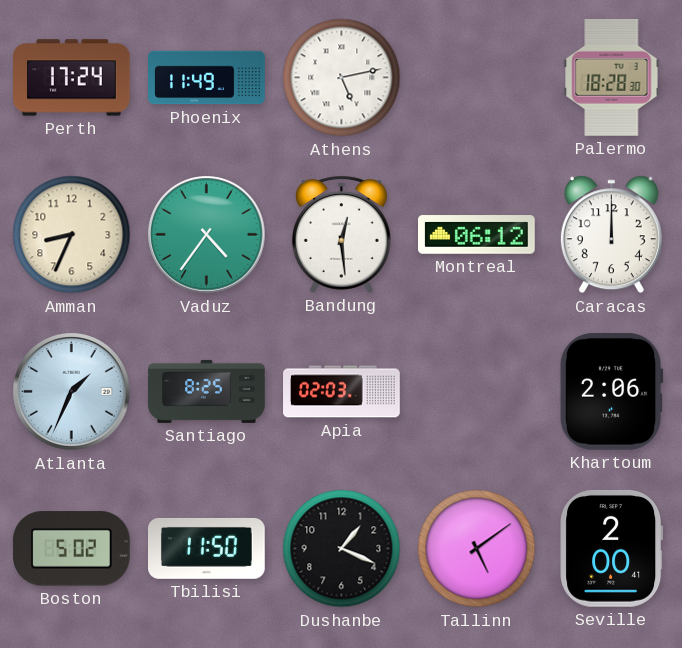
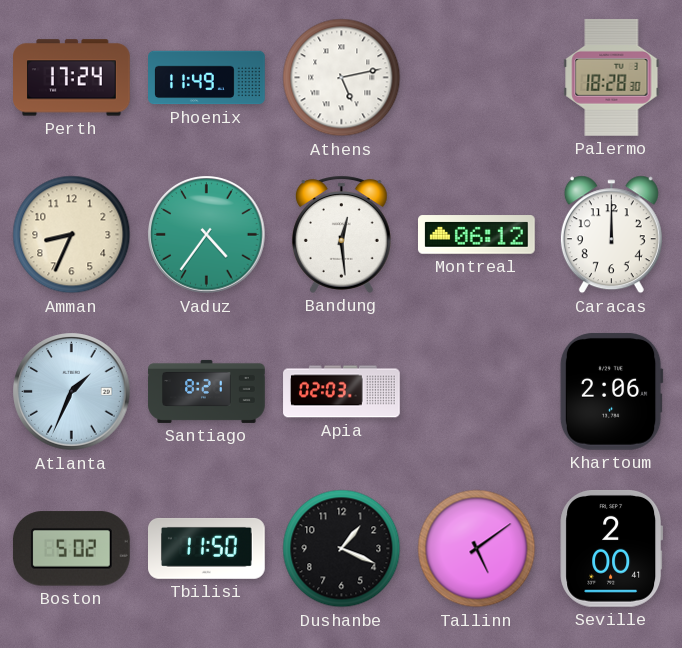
Santiago: 8:25 -> 8:21 (207, 391)
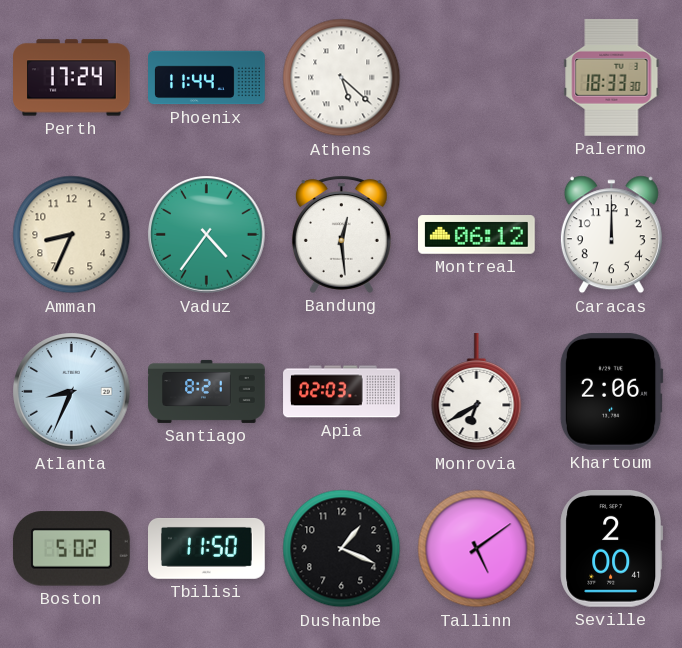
Phoenix: 11:49 -> 11:44 (207, 78)
Athens: 5:13 -> 5:22 (342, 78)
Palermo: 18:28 -> 18:33 (612, 77)
Atlanta: 1:34 -> 8:34 (72, 392)
Monrovia: none -> 6:40 (477, 393)
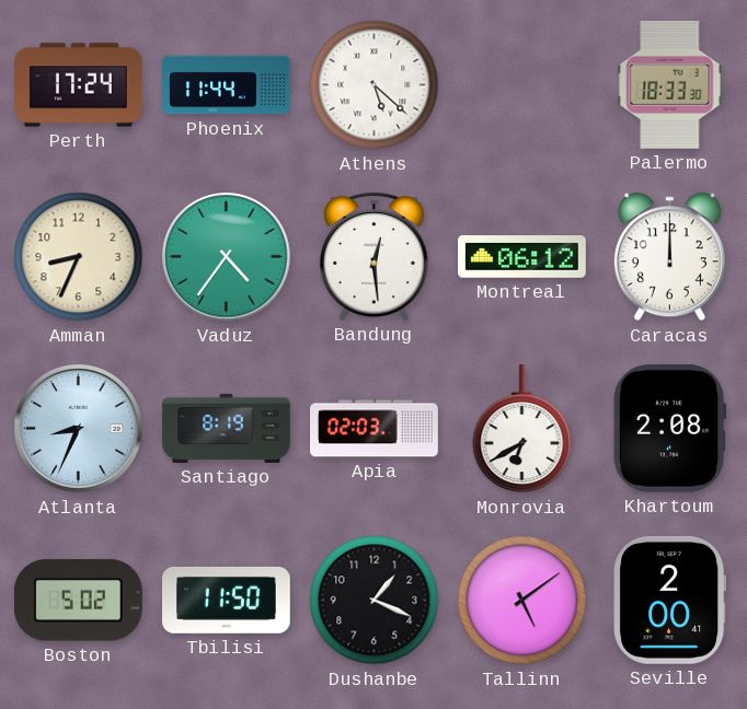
Santiago: 8:21 -> 8:19 (227, 428)
Khartoum: 2:06 -> 2:08 (669, 428)
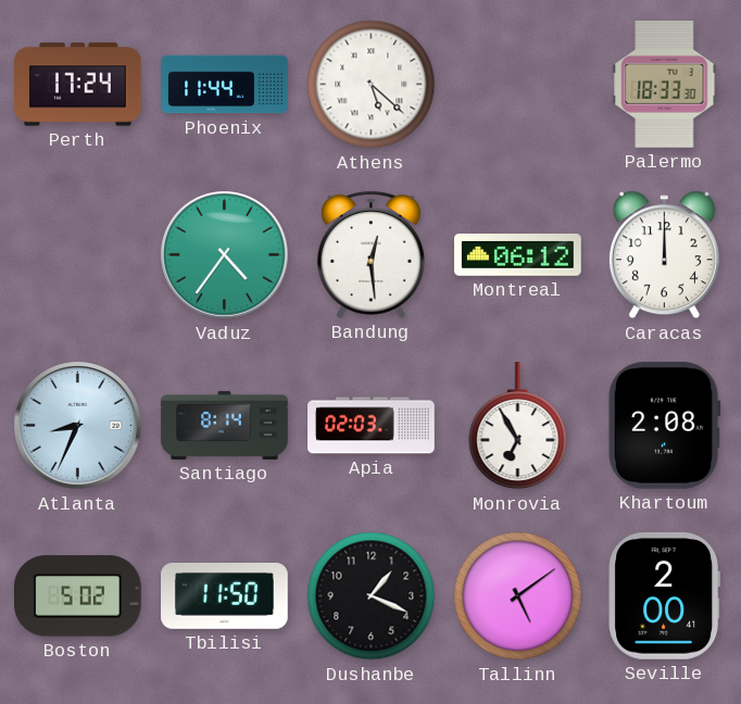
Amman: 8:34 -> none (79, 257)
Santiago: 8:19 -> 8:14 (225, 425)
Monrovia: 6:40 -> 6:55 (518, 427)
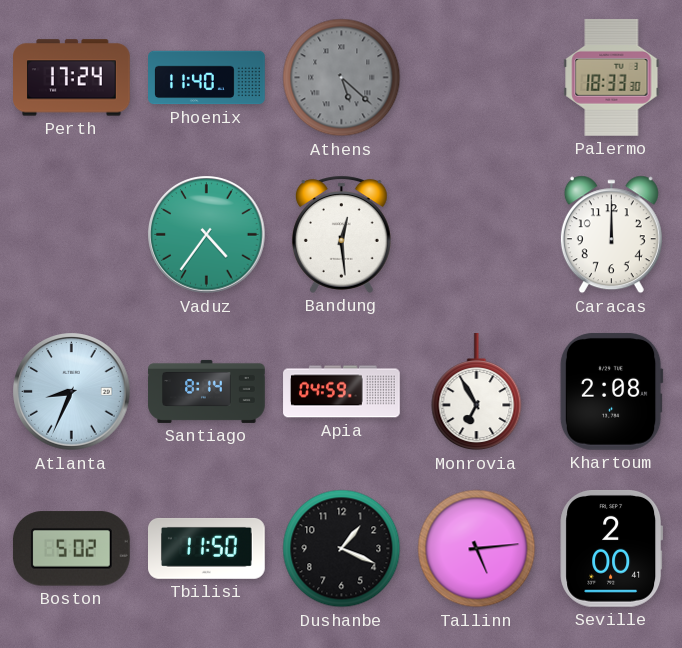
Phoenix: 11:44 -> 11:40 (207, 78)
Athens dial: white -> grey (342, 78)
Montreal: 06:12 -> none (518, 255)
Apia: 02:03 -> 04:59 (342, 392)
Tallinn: 5:09 -> 5:14 (477, 549)
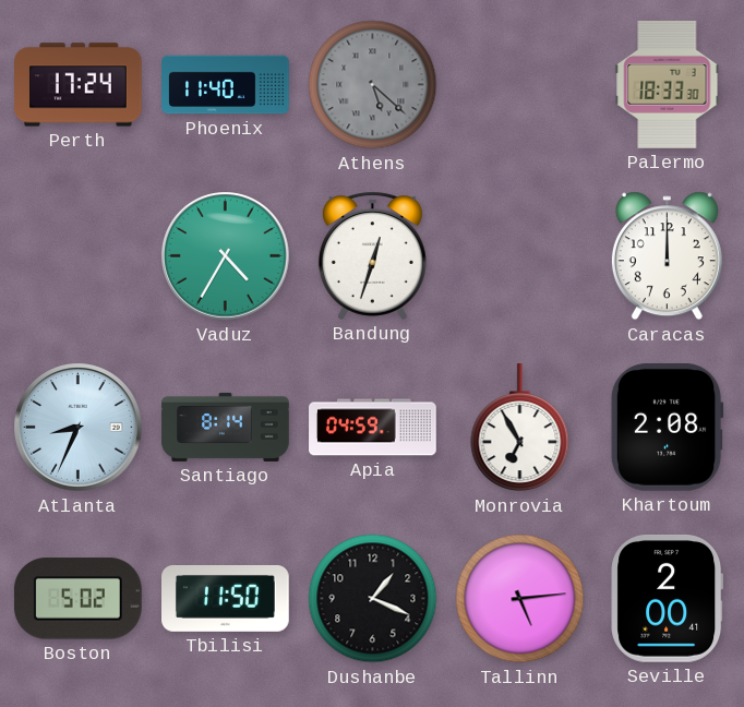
Vaduz: 4:36 -> 4:35 (226, 256)
Bandung: 12:29 -> 12:33 (372, 255)
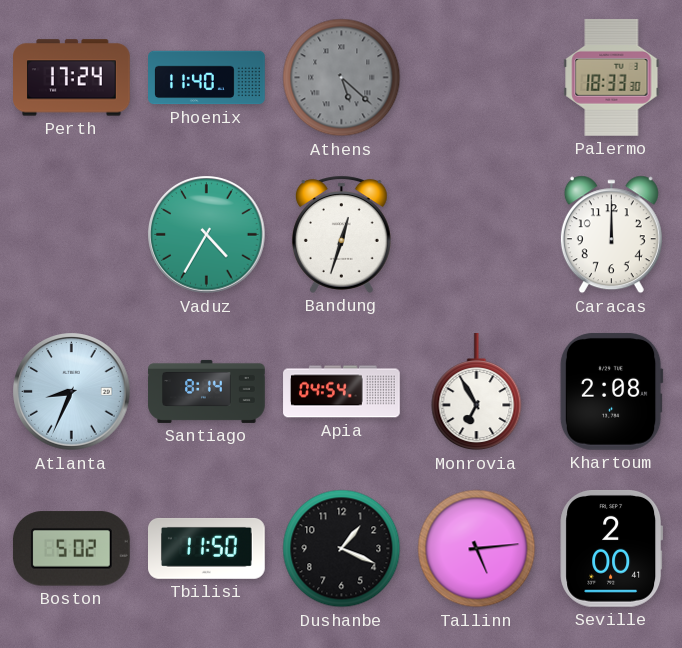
Apia: 04:59 -> 04:54 (342, 392)
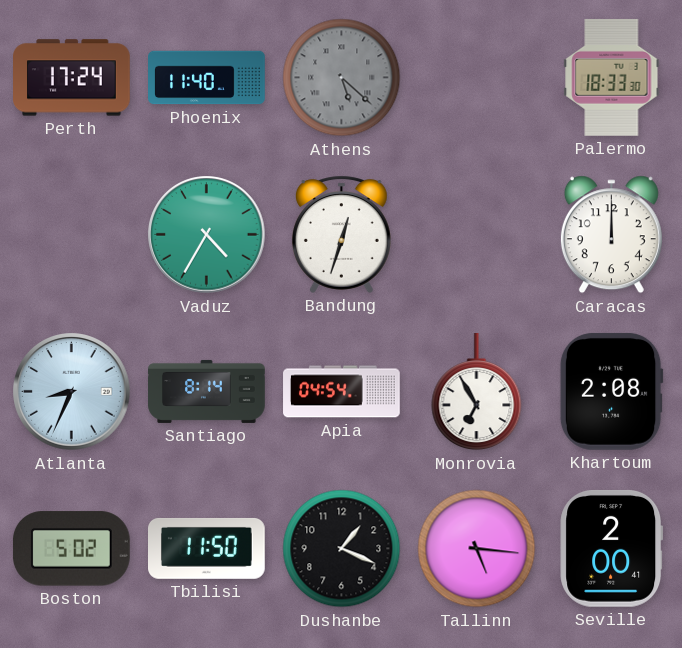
Tallinn: 5:14 -> 5:16 (477, 549)
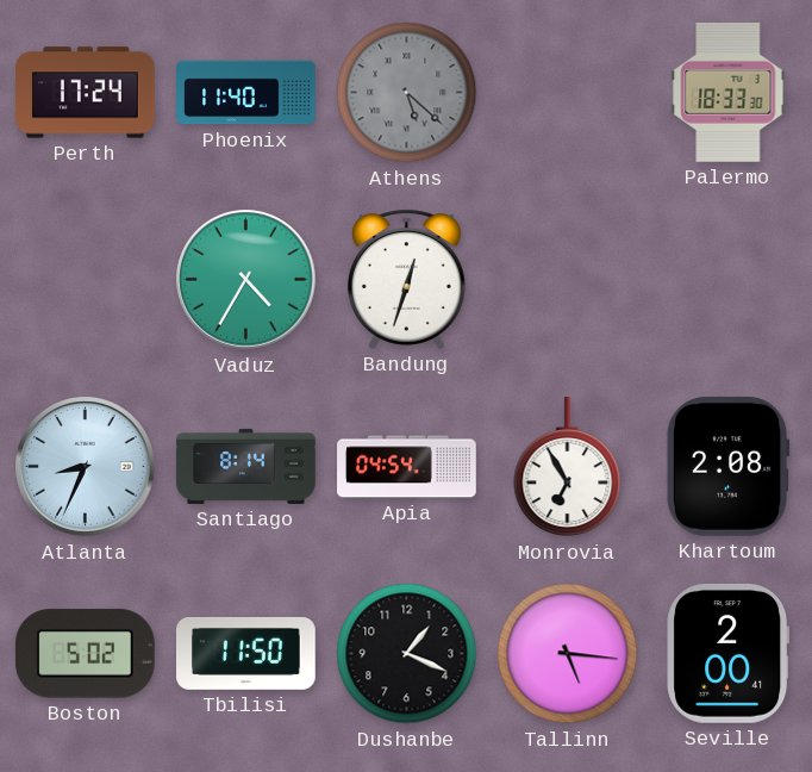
Caracas: 12:00 -> none (611, 235)
